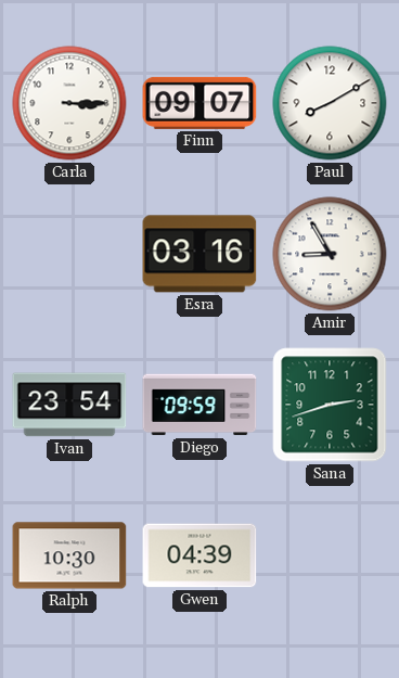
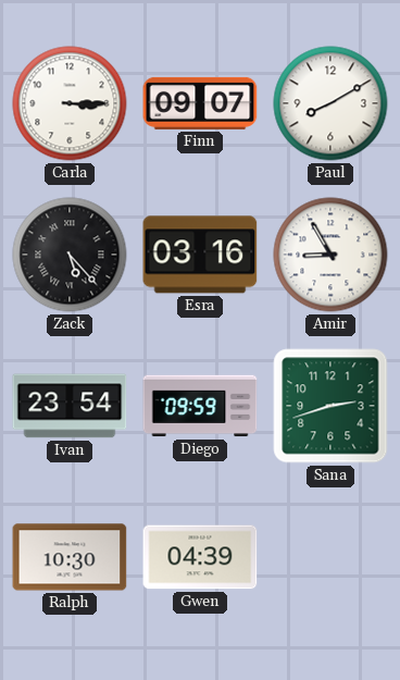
Zack: none -> 5:23 (70, 255)
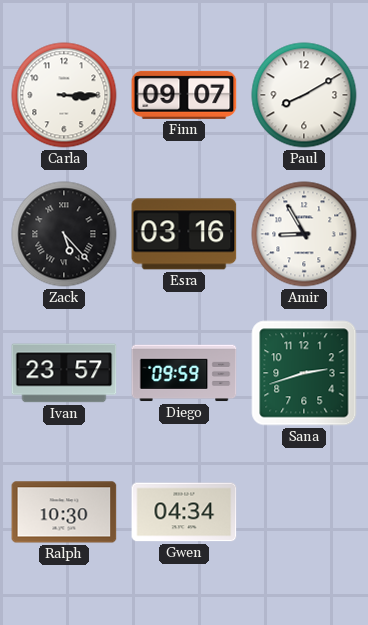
Ivan: 23:54 -> 23:57 (64, 373)
Gwen: 04:39 -> 04:34 (184, 512)
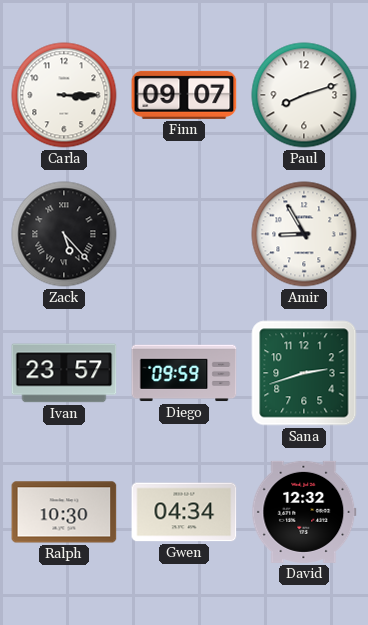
Paul: 8:10 -> 8:12 (304, 95)
Esra: 03:16 -> none (184, 234)
David: none -> 12:32 (304, 512)
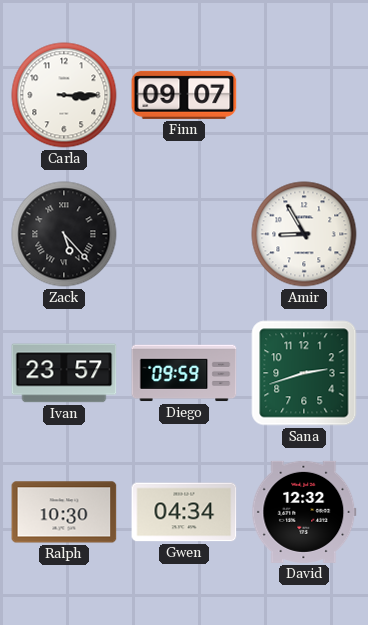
Paul: 8:12 -> none (304, 95)
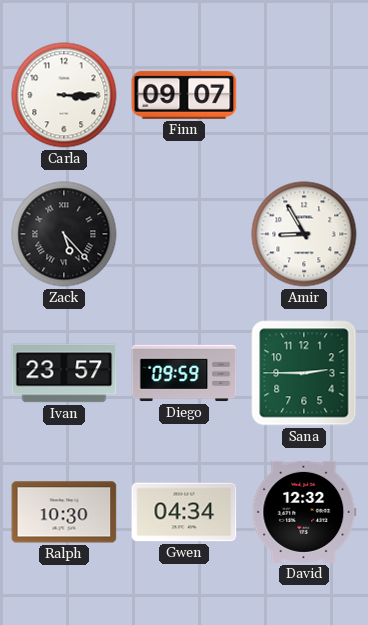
Sana: 2:42 -> 2:45 (304, 373)
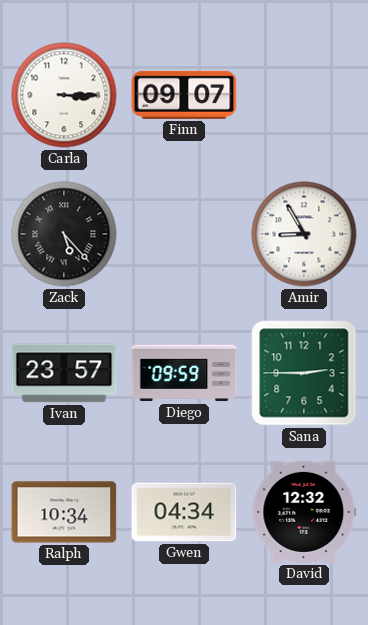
Ralph: 10:30 -> 10:34 (64, 512)
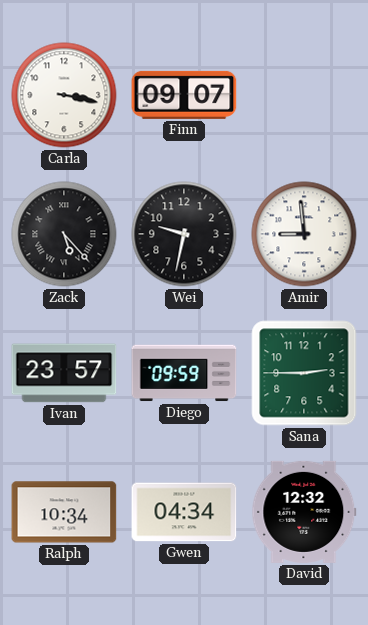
Carla: 3:15 -> 3:17 (64, 95)
Wei: none -> 9:32 (184, 234)
Amir: 8:55 -> 8:59 (304, 234)
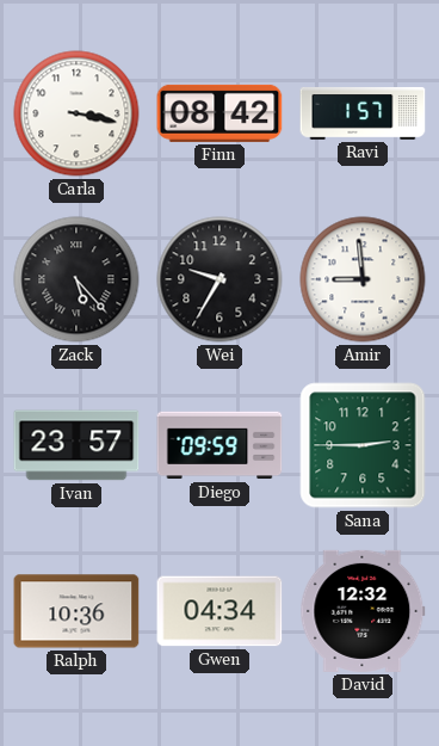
Finn: 09:07 -> 08:42 (219, 113)
Ravi: none -> 1:57 (363, 113)
Wei: 9:32 -> 9:35 (219, 279)
Ralph: 10:34 -> 10:36 (76, 611)
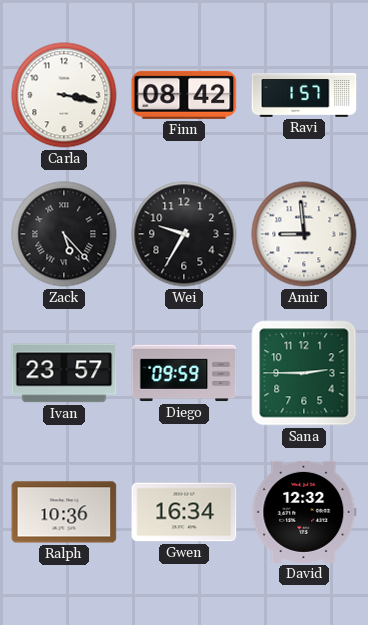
Gwen: 04:34 -> 16:34 (184, 512)
